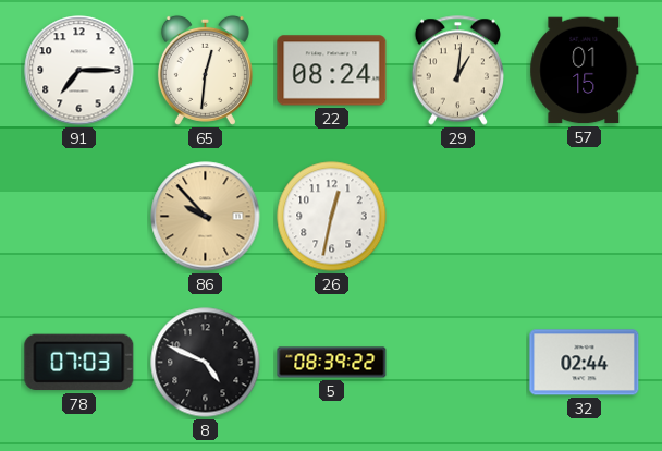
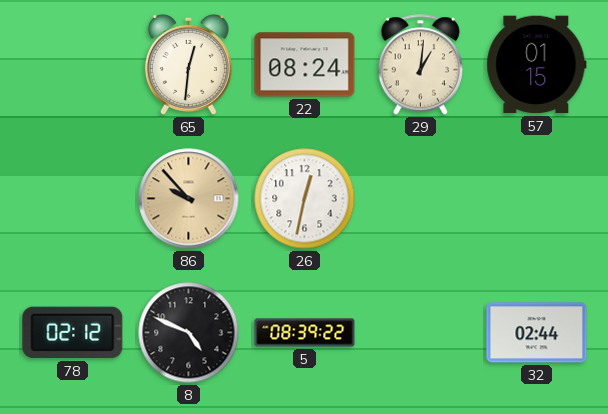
91: 7:15 -> none (79, 71)
78: 07:03 -> 02:12 (73, 333)
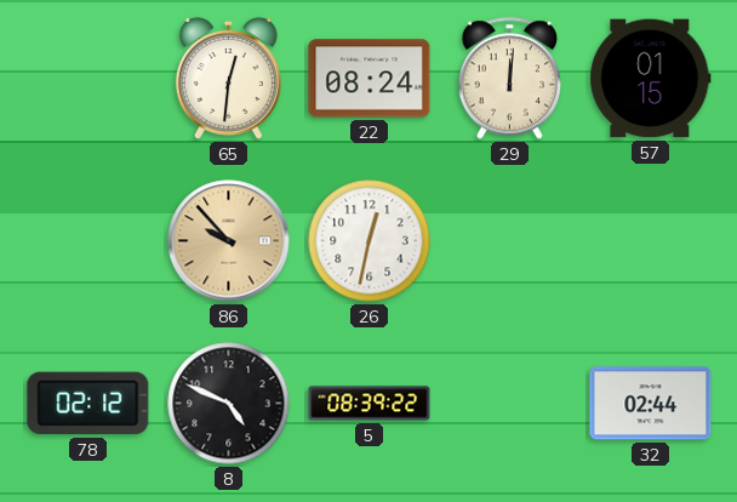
29: 1:01 -> 12:01 (509, 79)
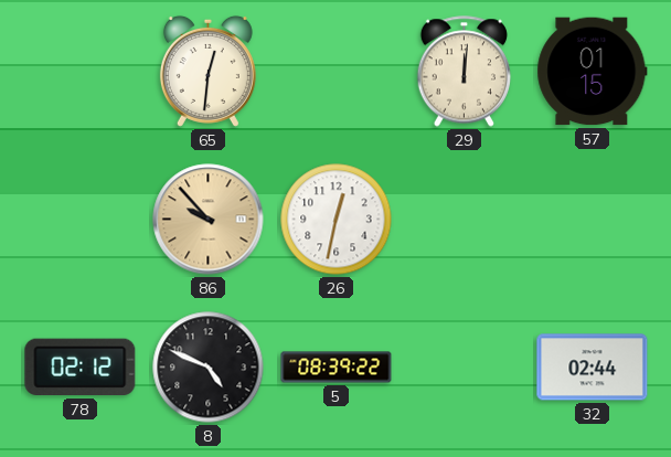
22: 08:24 -> none (370, 79)
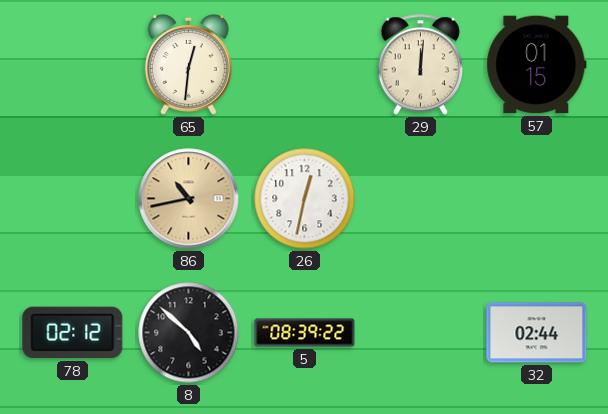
86: 9:53 -> 10:43 (189, 199)
8: 4:49 -> 4:52 (189, 333)
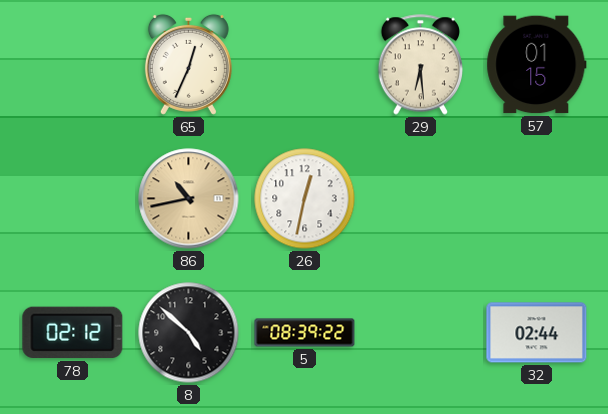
65: 12:31 -> 12:34 (188, 64)
29: 12:01 -> 6:29 (420, 65)
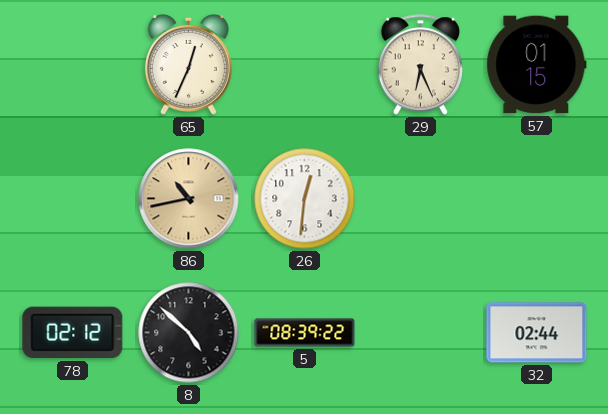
29: 6:29 -> 6:26 (420, 65)
26: 12:32 -> 12:31 (305, 199)
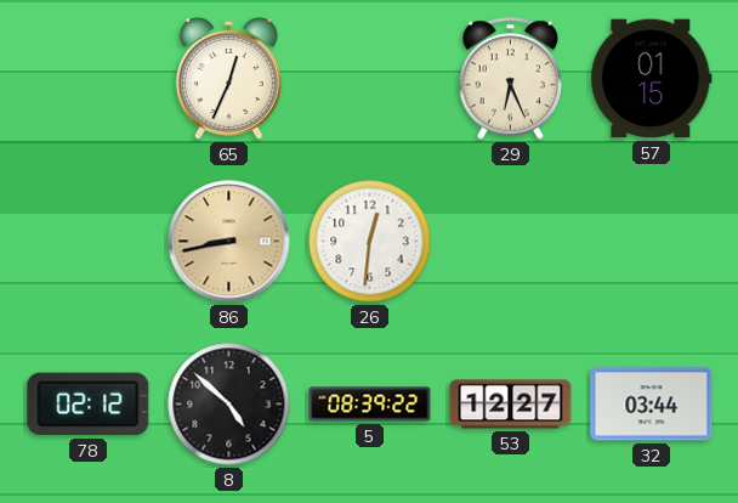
86: 10:43 -> 8:43 (229, 242)
53: none -> 12:27 (511, 405)
32: 02:44 -> 03:44 (652, 405)
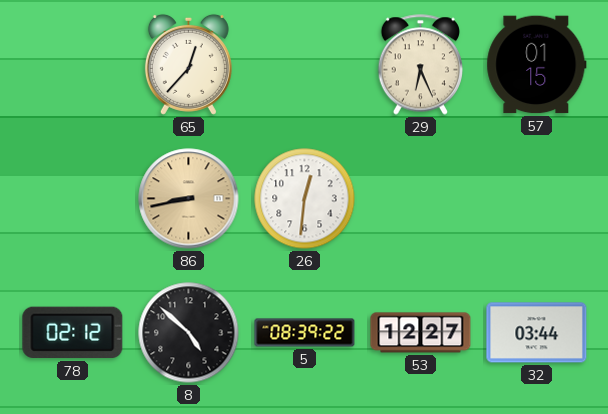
65: 12:34 -> 12:37 (188, 64)
